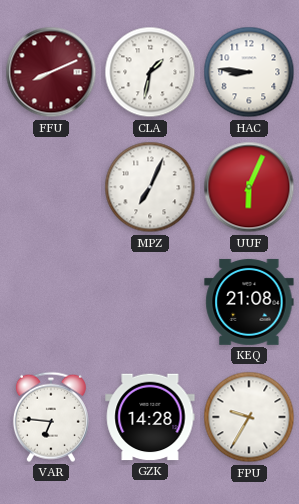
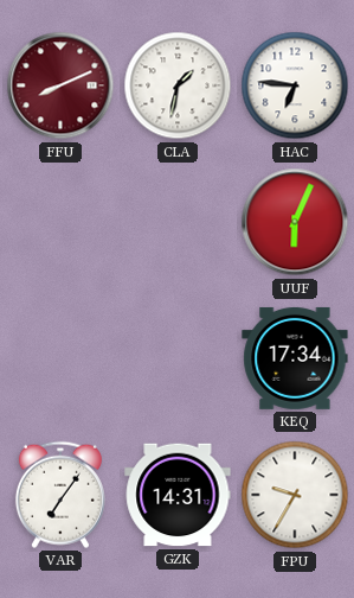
HAC: 8:46 -> 6:46 (295, 85)
MPZ: 7:04 -> none (150, 187)
KEQ: 21:08 -> 17:34 (295, 358)
VAR: 6:46 -> 7:06 (60, 495)
GZK: 14:28 -> 14:31 (178, 495)
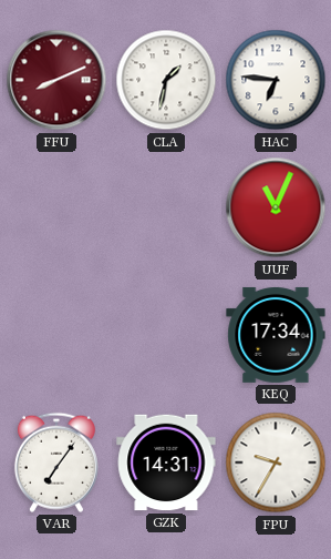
UUF: 6:04 -> 11:04 (276, 207)
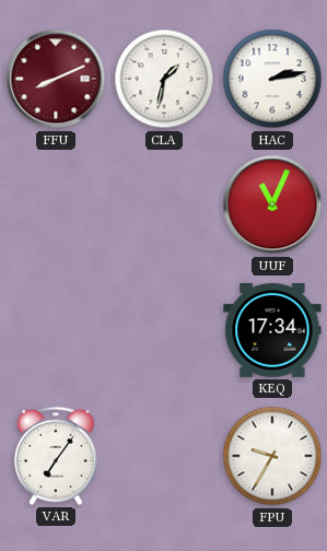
HAC: 6:46 -> 2:13 (272, 79)
GZK: 14:31 -> none (166, 463)
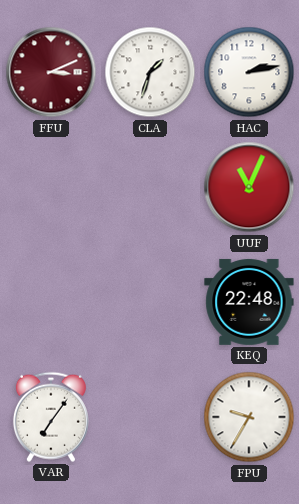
FFU: 8:11 -> 3:11 (51, 72)
CLA: 1:32 -> 1:33 (150, 72)
KEQ: 17:34 -> 22:48 (249, 302)
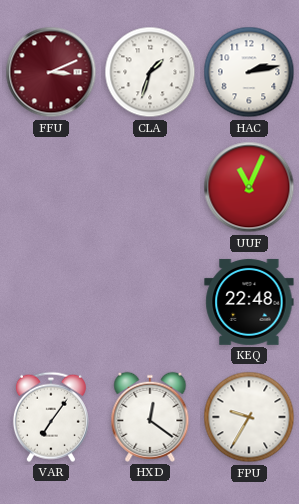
HXD: none -> 12:21 (150, 417)
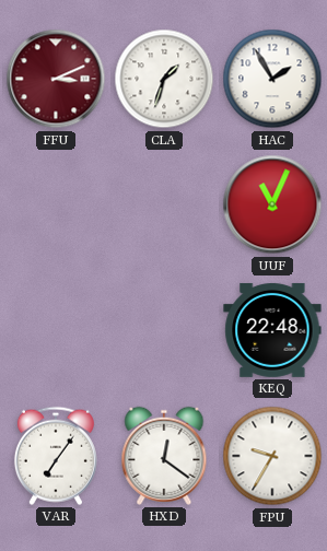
HAC: 2:13 -> 1:55 (272, 79)
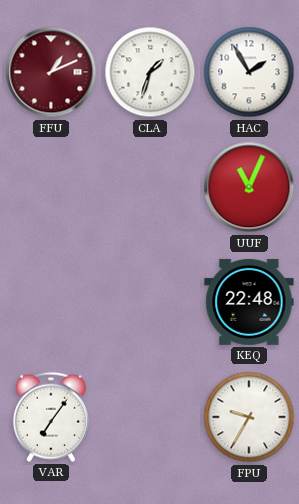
FFU: 3:11 -> 1:11 (51, 72)
HXD: 12:21 -> none (164, 456)
